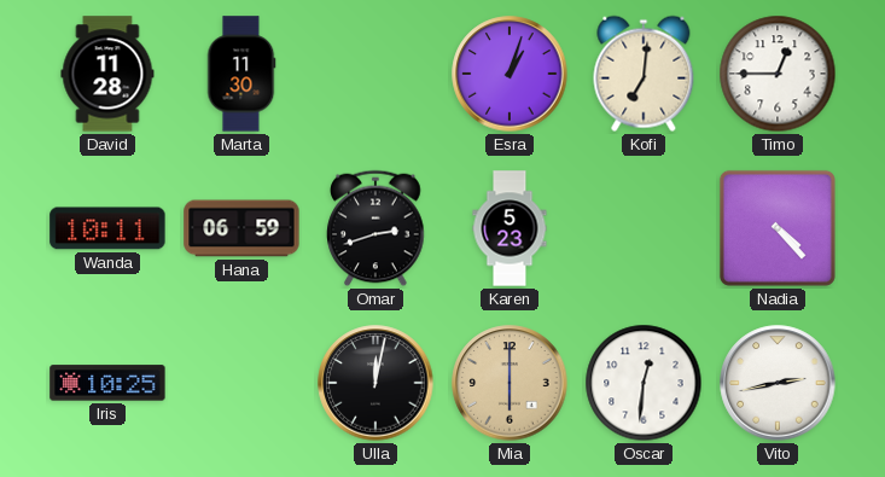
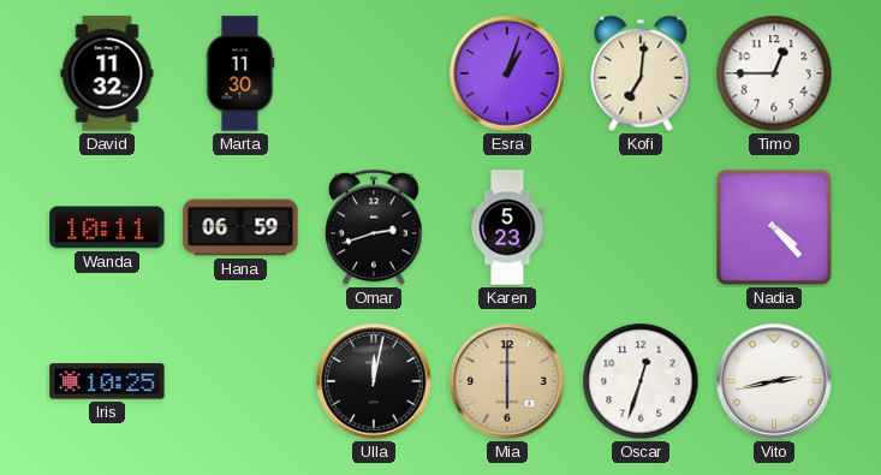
David: 11:28 -> 11:32 (107, 73)
Oscar: 12:31 -> 12:33 (641, 381)
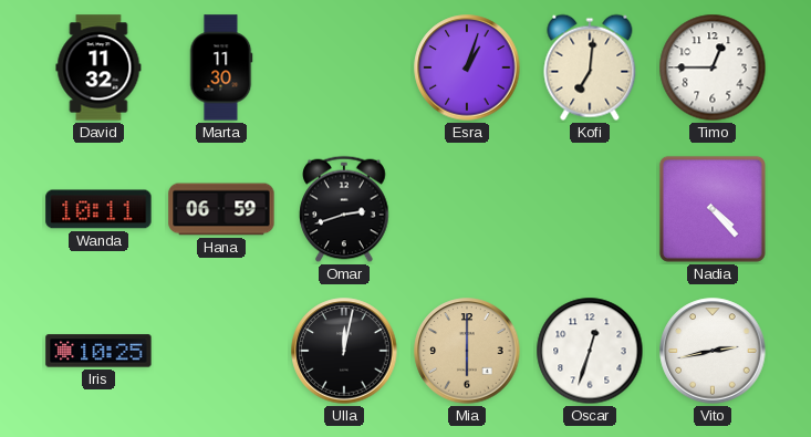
Karen: 5:23 -> none (507, 227)
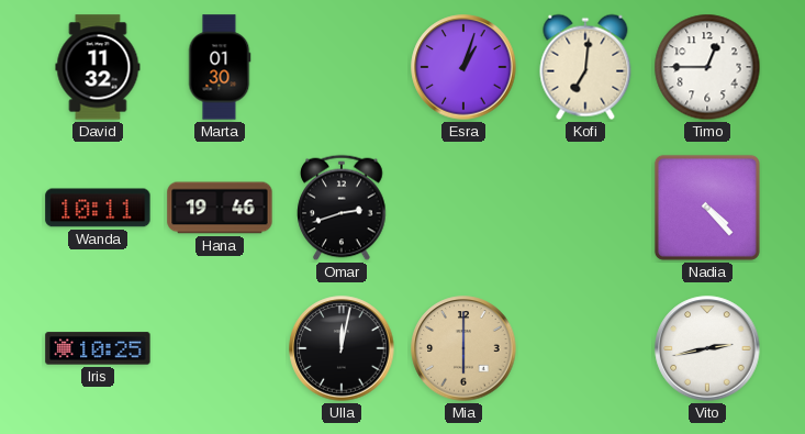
Marta: 11:30 -> 01:30 (220, 67)
Hana: 06:59 -> 19:46 (220, 208)
Oscar: 12:33 -> none (590, 351)
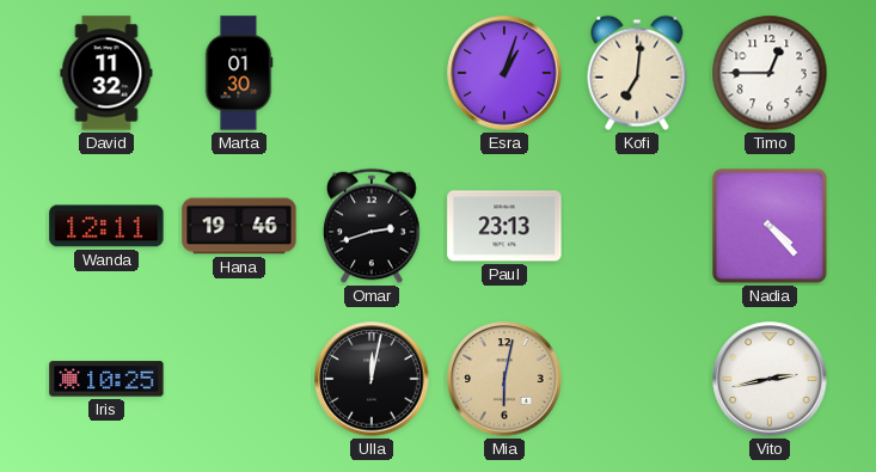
Wanda: 10:11 -> 12:11 (106, 226)
Paul: none -> 23:13 (504, 226)
Mia: 6:00 -> 6:02 (504, 379)
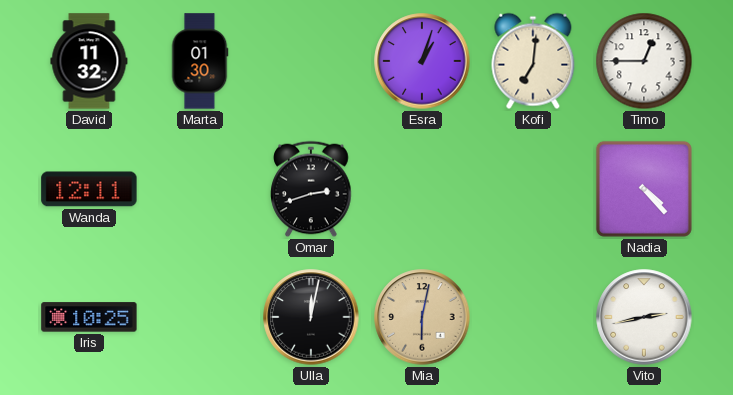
Hana: 19:46 -> none (239, 226)
Paul: 23:13 -> none (504, 226)
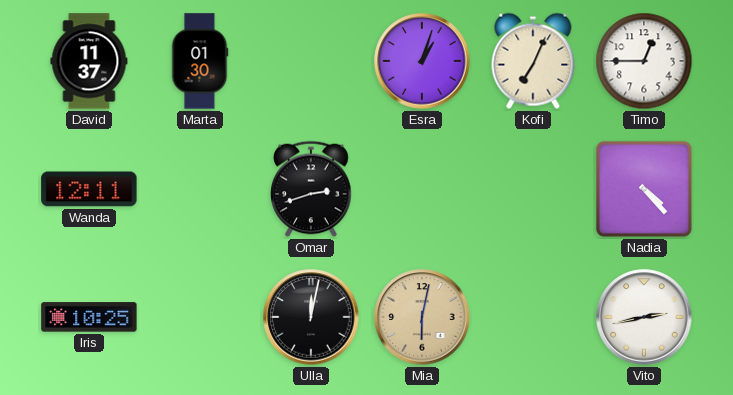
David: 11:32 -> 11:37 (89, 61)
Kofi: 7:01 -> 7:04 (533, 61)
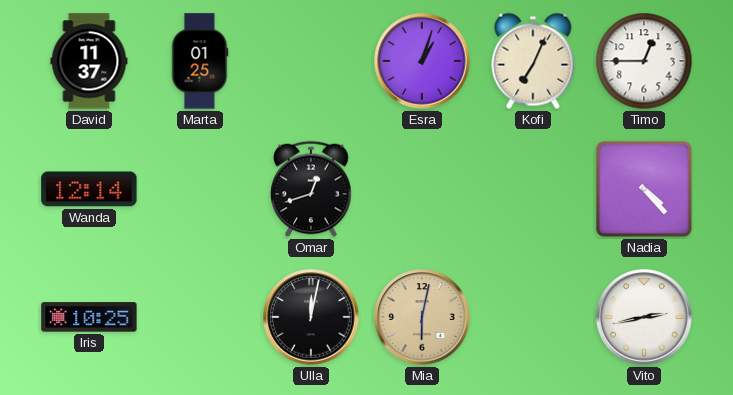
Marta: 01:30 -> 01:25 (200, 61)
Wanda: 12:11 -> 12:14 (89, 189)
Omar: 2:42 -> 12:42 (311, 189)
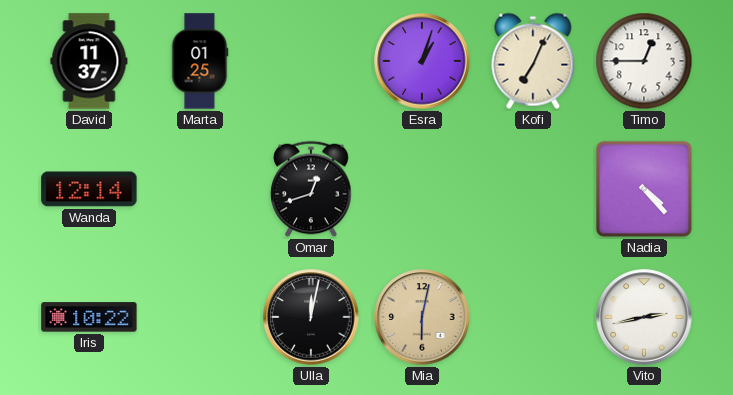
Iris: 10:25 -> 10:22 (89, 317)
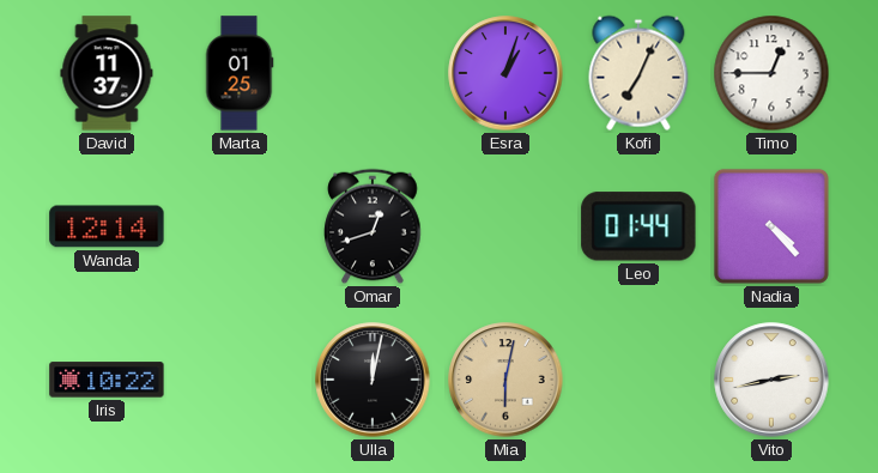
Leo: none -> 01:44 (638, 226)
